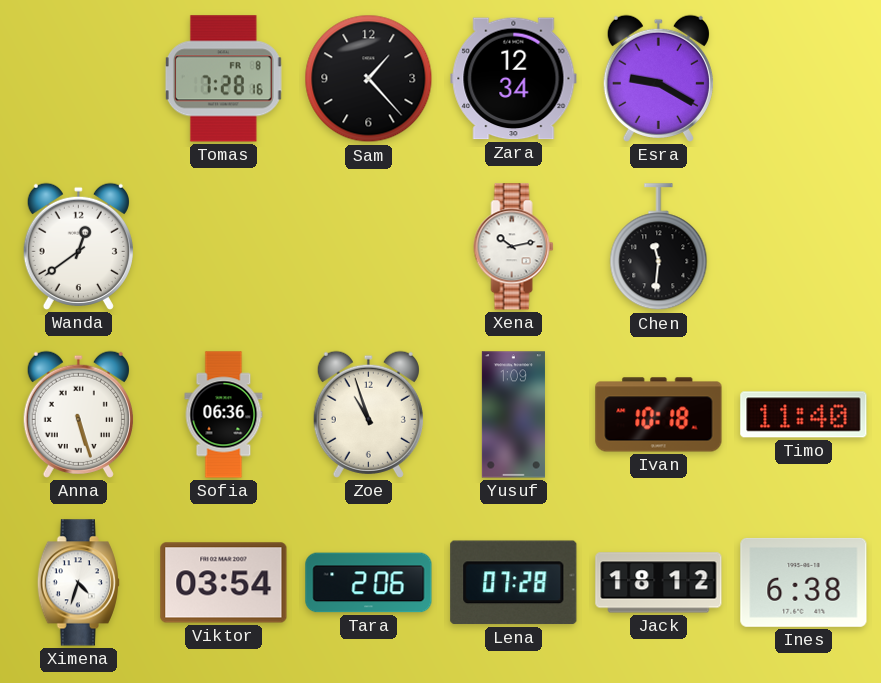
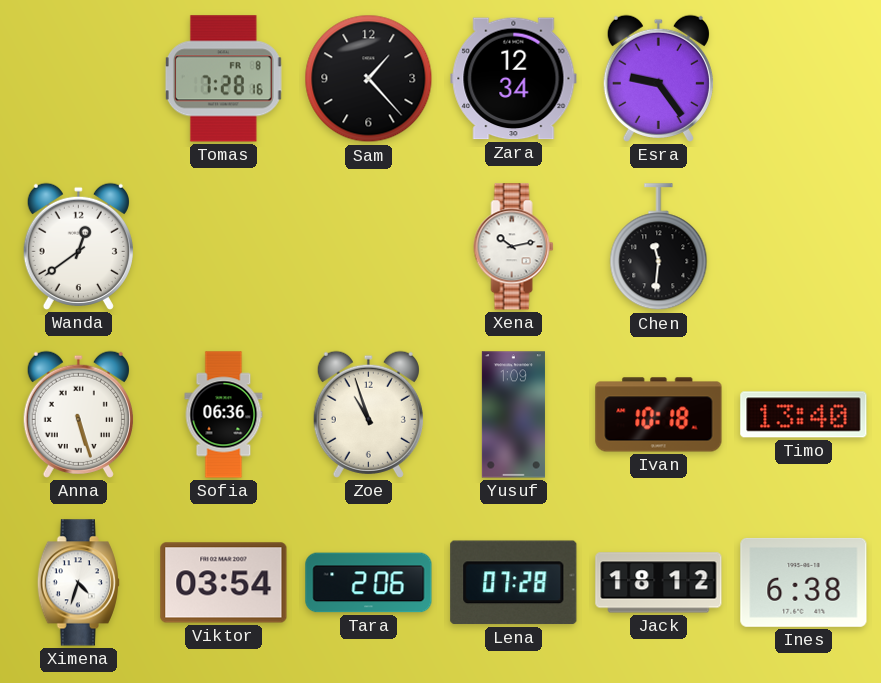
Esra: 9:20 -> 9:24 (658, 78)
Timo: 11:40 -> 13:40 (804, 415)
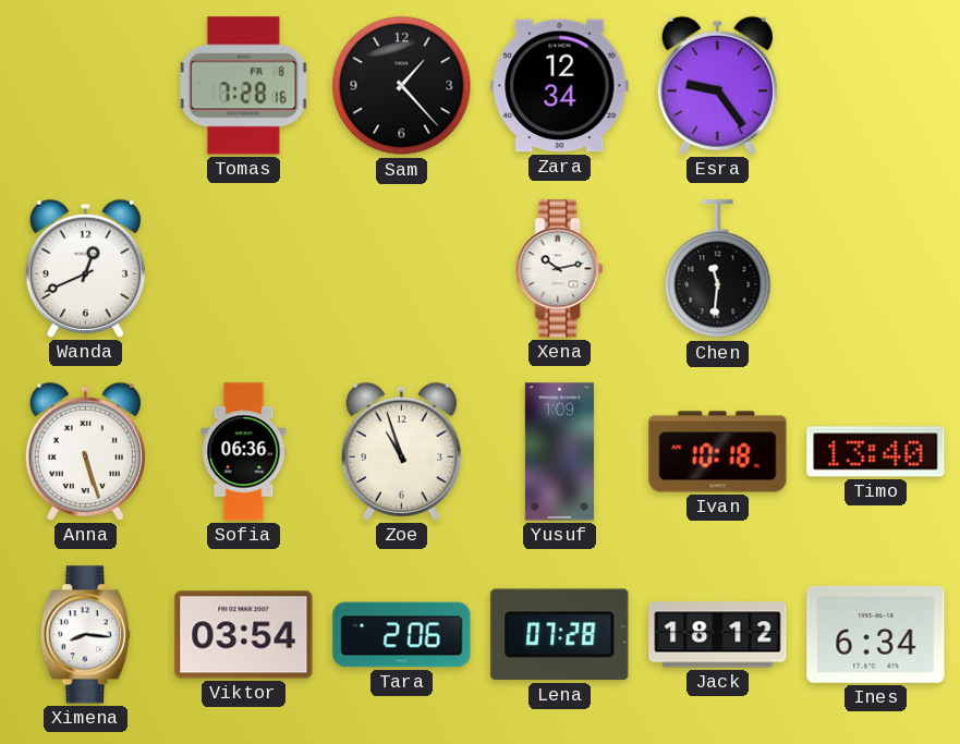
Wanda: 12:39 -> 12:41 (85, 268)
Ximena: 4:33 -> 8:16 (85, 635)
Ines: 6:38 -> 6:34 (876, 634)
